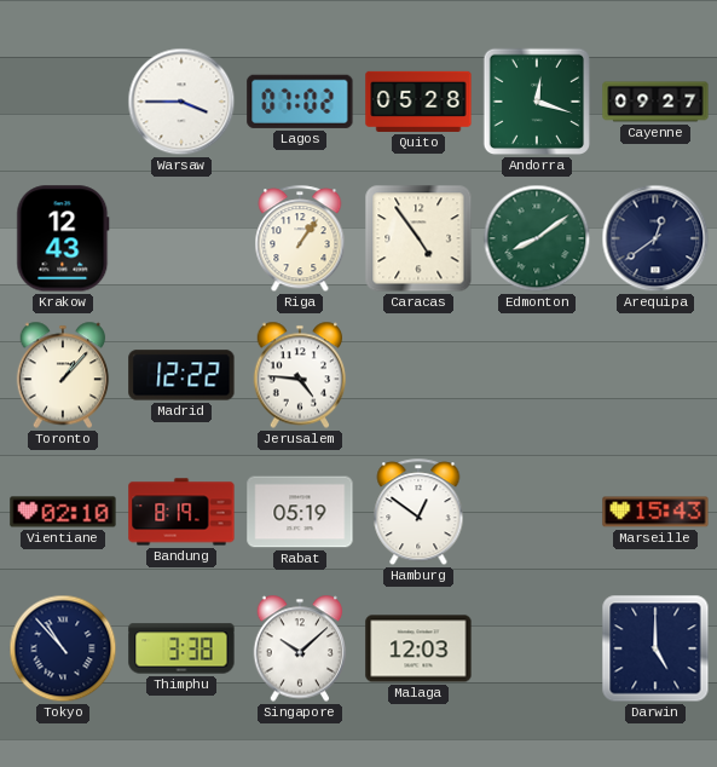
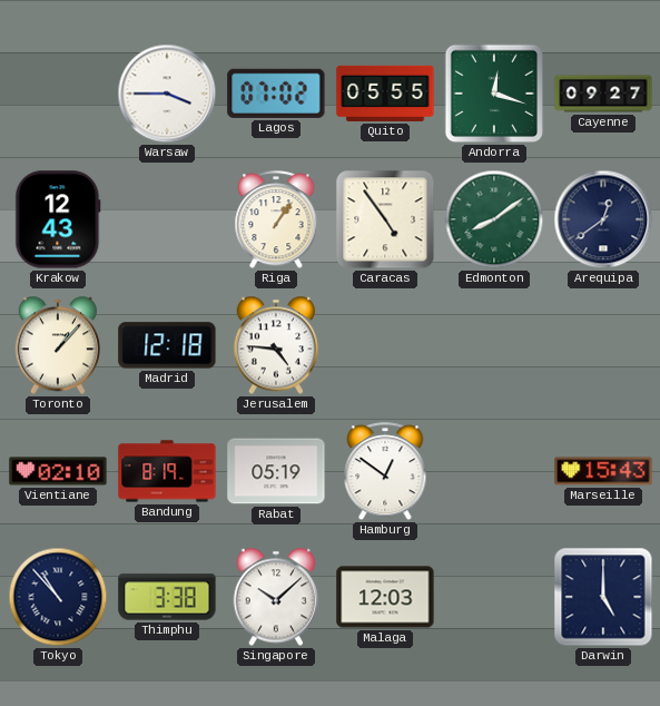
Quito: 05:28 -> 05:55 (385, 94)
Madrid: 12:22 -> 12:18 (167, 345)
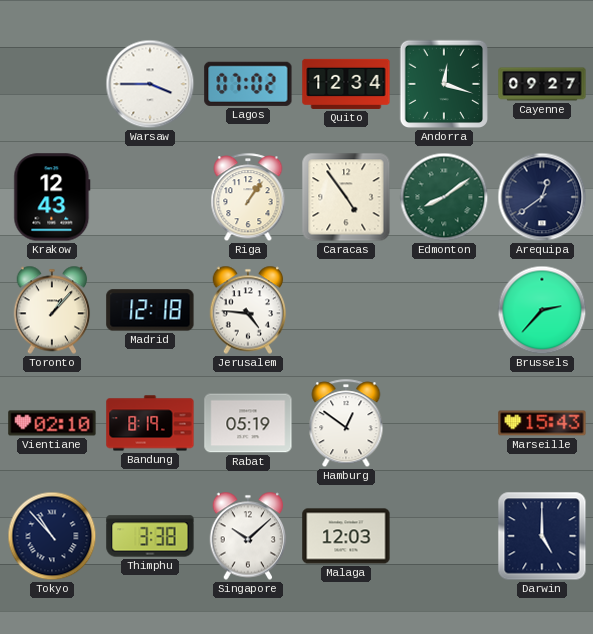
Quito: 05:55 -> 12:34 (346, 84)
Brussels: none -> 2:37 (542, 310)
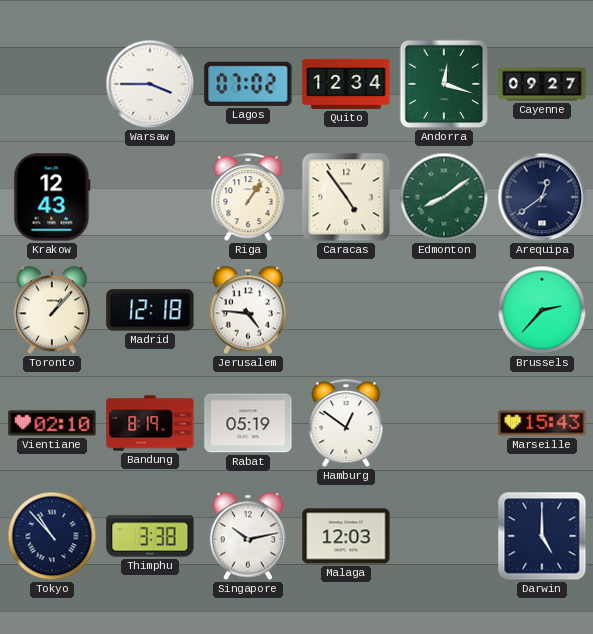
Singapore: 10:08 -> 10:13 (248, 536)
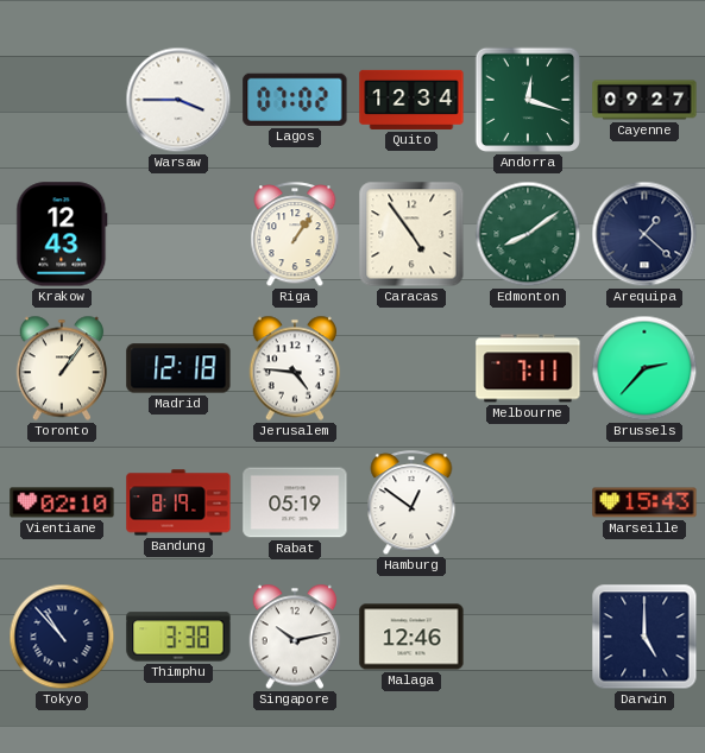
Arequipa: 12:39 -> 1:22 (644, 234)
Toronto: 1:07 -> 1:06 (62, 368)
Melbourne: none -> 7:11 (528, 368)
Malaga: 12:03 -> 12:46 (411, 637)
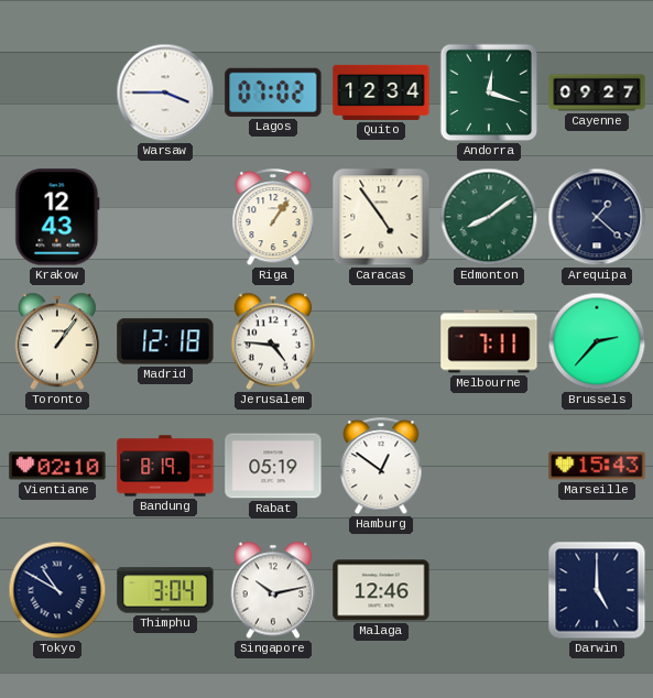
Tokyo: 10:53 -> 10:50 (57, 590)
Thimphu: 3:38 -> 3:04 (165, 590)
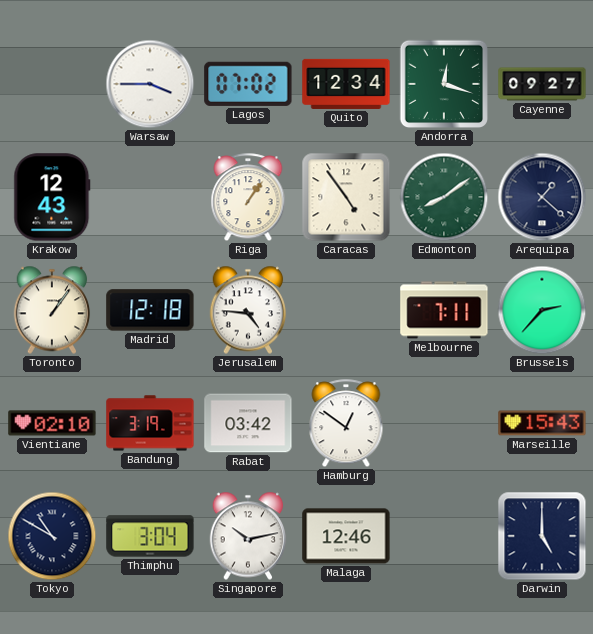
Bandung: 8:19 -> 3:19 (150, 423)
Rabat: 05:19 -> 03:42 (248, 423)
